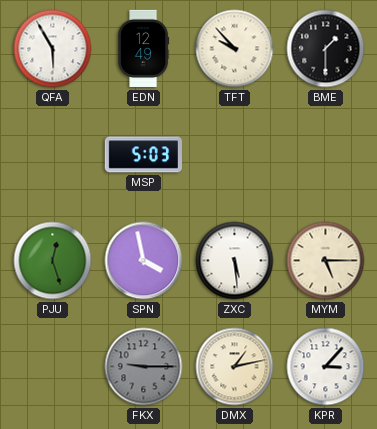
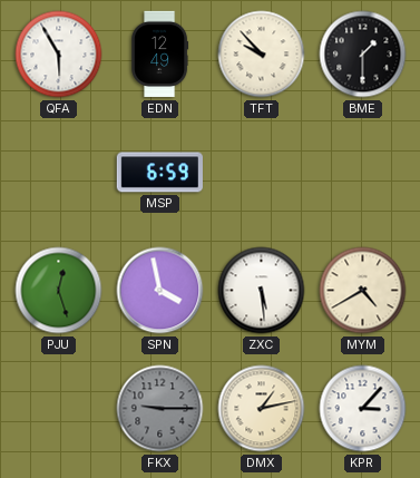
MSP: 5:03 -> 6:59 (159, 173)
MYM: 5:15 -> 4:40 (363, 291)
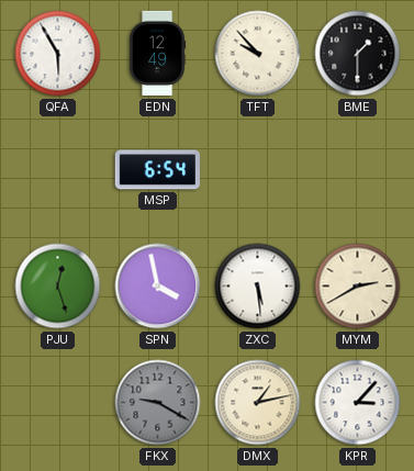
MSP: 6:59 -> 6:54 (157, 170)
MYM: 4:40 -> 2:40 (358, 287)
FKX: 9:15 -> 9:20 (158, 403)
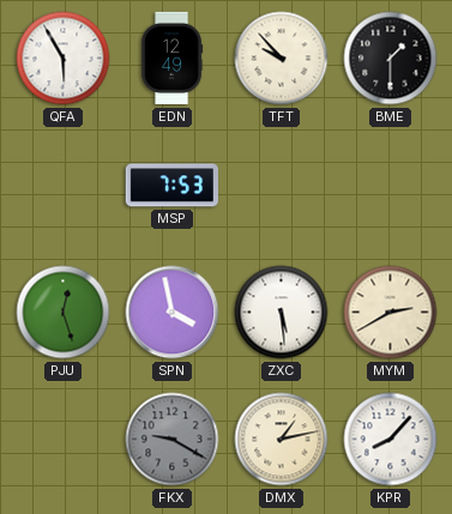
MSP: 6:54 -> 7:53 (171, 186)
KPR: 3:07 -> 8:07 (391, 440)
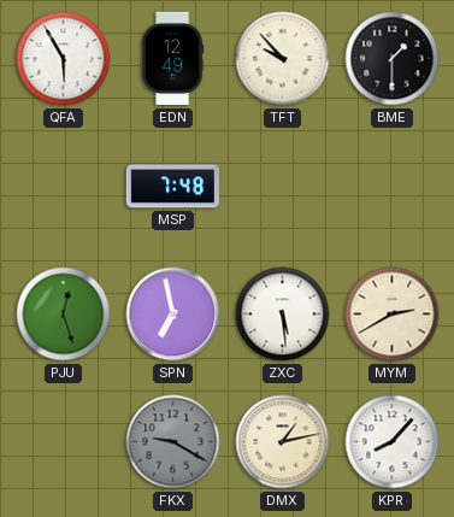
MSP: 7:53 -> 7:48 (172, 187)
SPN: 3:58 -> 6:58 (173, 315)
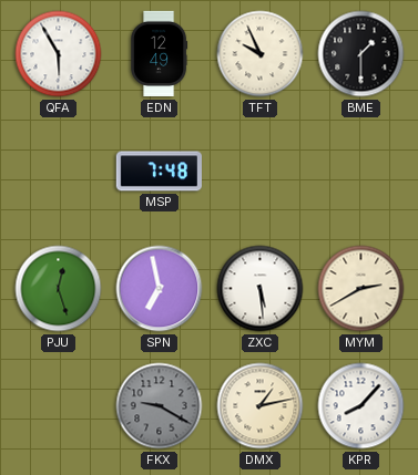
TFT: 9:53 -> 9:56 (261, 54)
